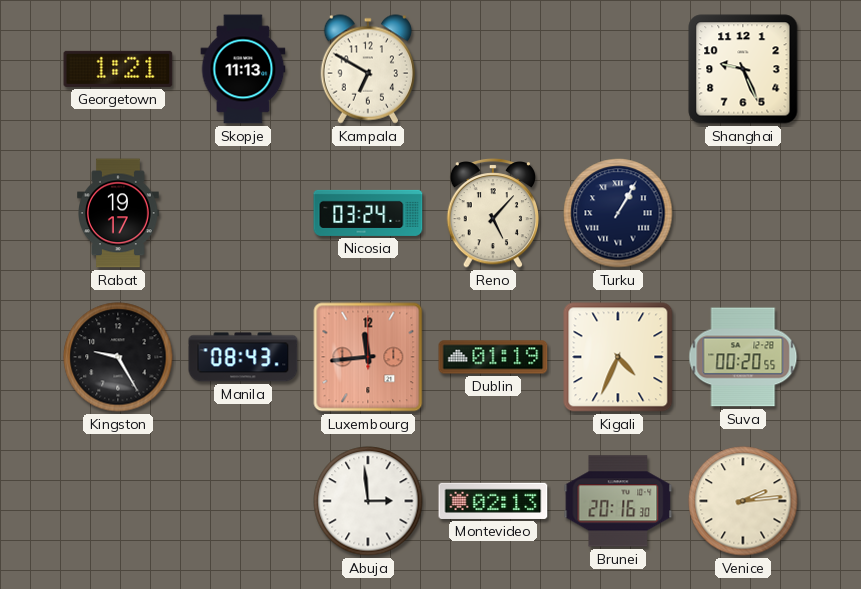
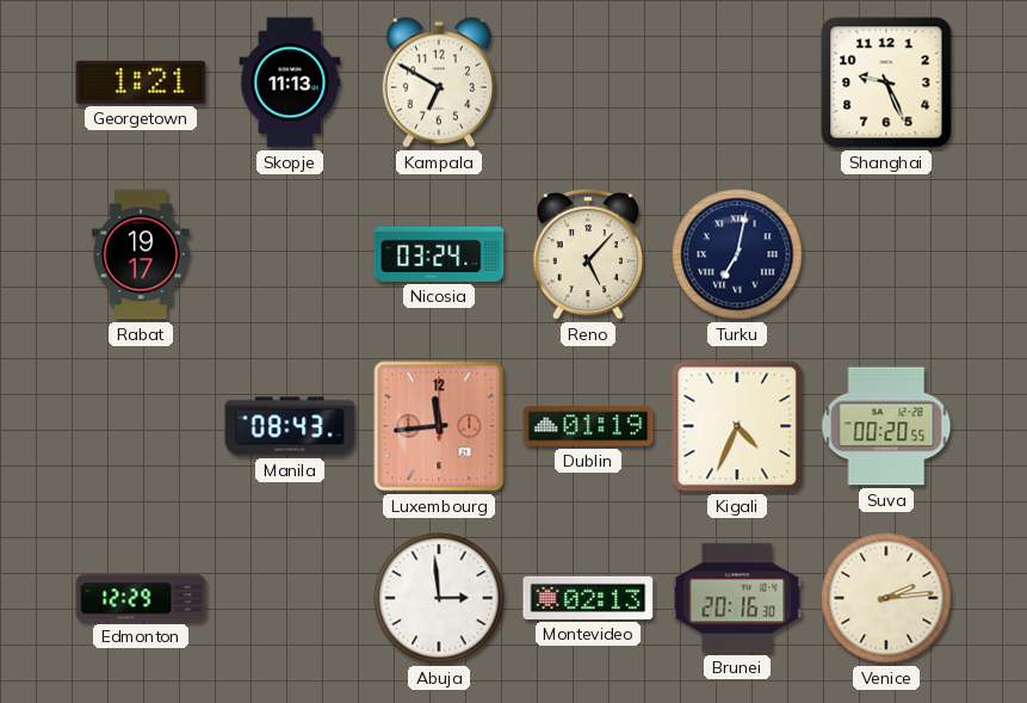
Turku: 1:05 -> 7:02 (737, 254)
Kingston: 9:25 -> none (118, 357)
Edmonton: none -> 12:29 (141, 598)
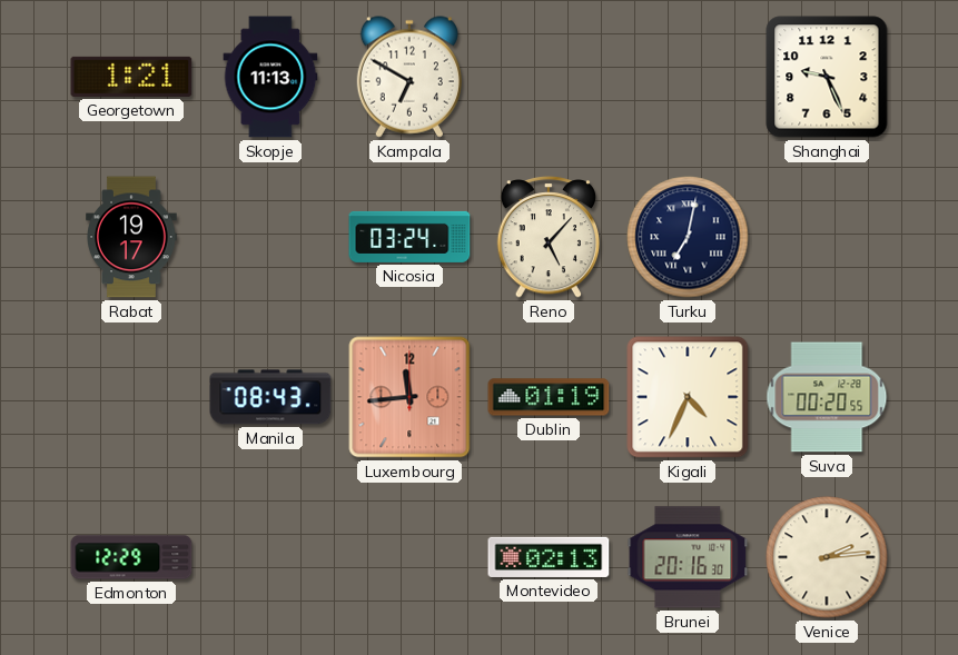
Abuja: 2:59 -> none (439, 598)
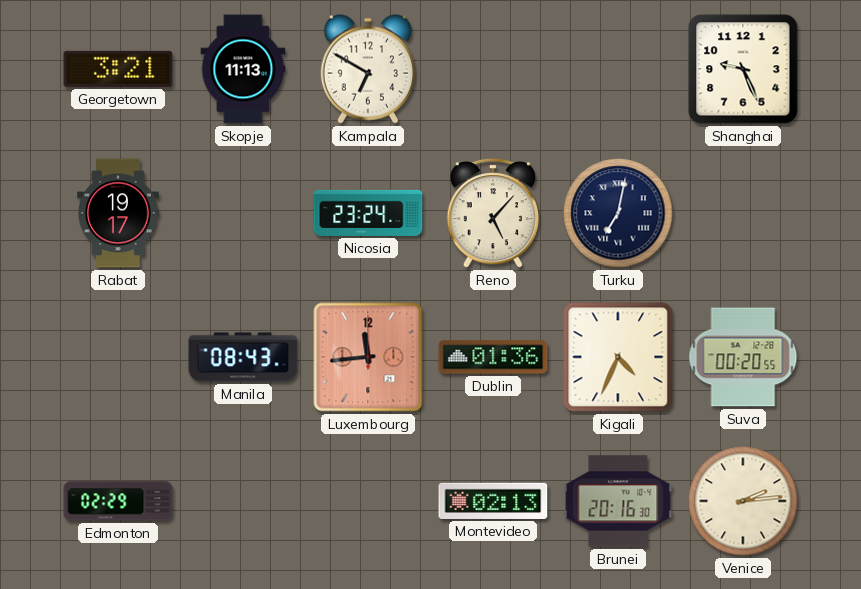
Georgetown: 1:21 -> 3:21 (118, 69)
Nicosia: 03:24 -> 23:24 (368, 213)
Dublin: 01:19 -> 01:36 (493, 357)
Edmonton: 12:29 -> 02:29 (118, 501)
